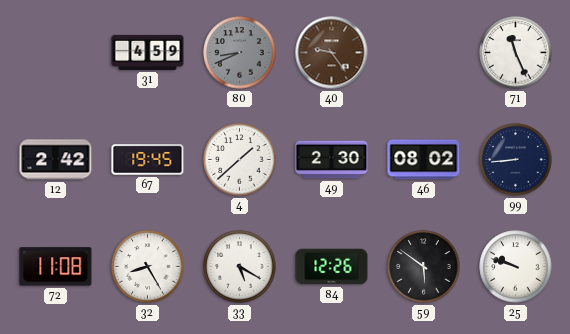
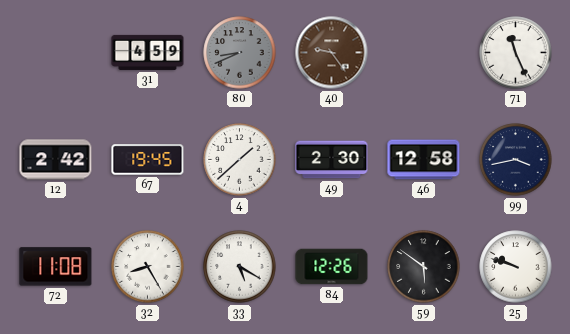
46: 08:02 -> 12:58 (424, 160)
99: 8:44 -> 3:43 (516, 160)
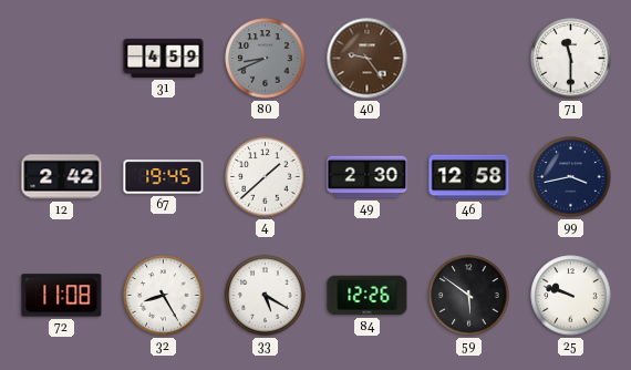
71: 11:26 -> 11:30 (571, 59)
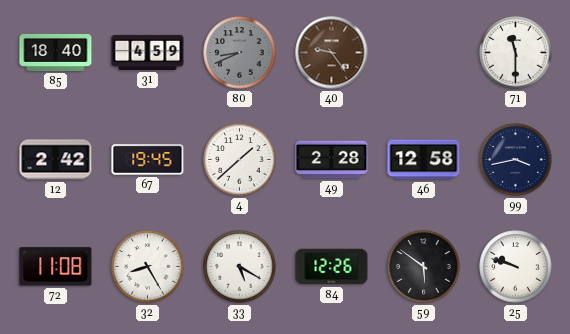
85: none -> 18:40 (56, 52)
49: 2:30 -> 2:28 (332, 160)
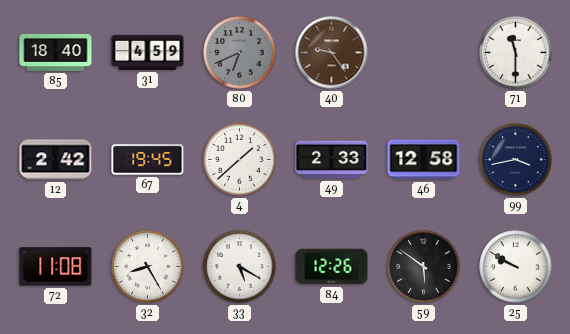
80: 8:41 -> 6:41 (240, 53)
49: 2:28 -> 2:33 (332, 160)
25: 9:48 -> 9:50 (516, 267)
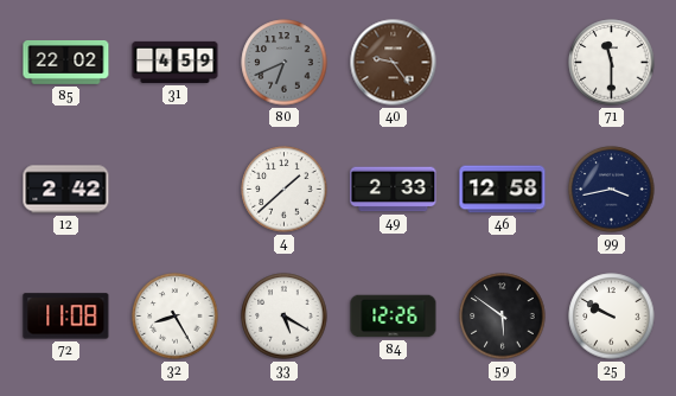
85: 18:40 -> 22:02 (66, 62)
67: 19:45 -> none (148, 160)
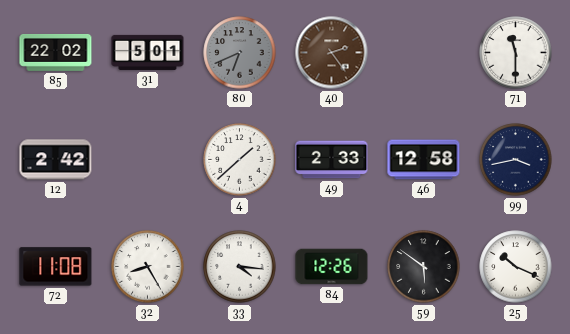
31: 4:59 -> 5:01 (148, 52)
40: 9:24 -> 2:24 (332, 53)
33: 5:20 -> 4:16 (240, 267)
25: 9:50 -> 10:19 (516, 267)
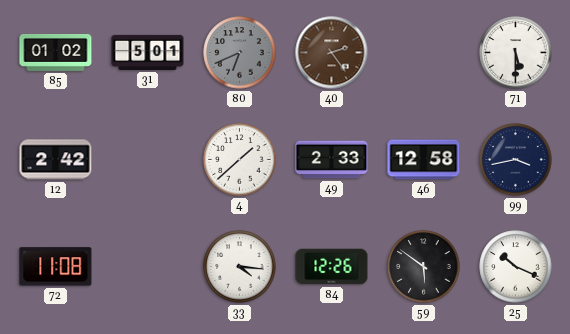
85: 22:02 -> 01:02 (56, 52)
71: 11:30 -> 5:30 (516, 53)
32: 8:25 -> none (148, 267)
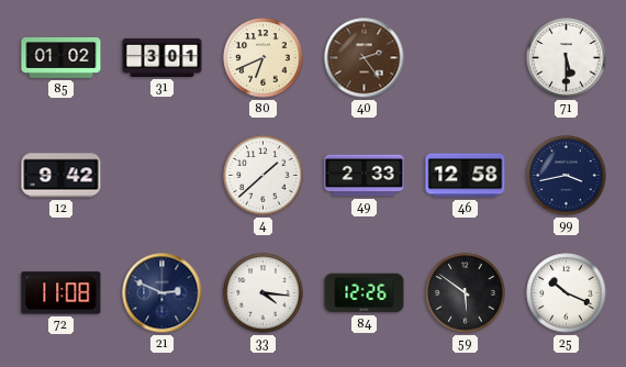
31: 5:01 -> 3:01 (163, 57)
80 dial: grey -> cream (264, 58)
12: 2:42 -> 9:42 (62, 176)
21: none -> 2:49 (163, 293)
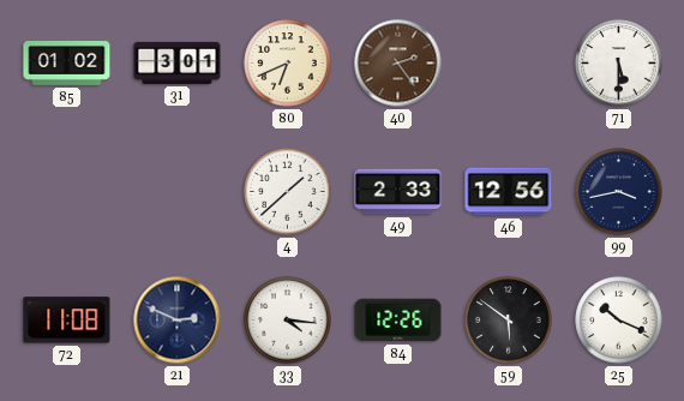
12: 9:42 -> none (62, 176)
46: 12:58 -> 12:56 (509, 192)
